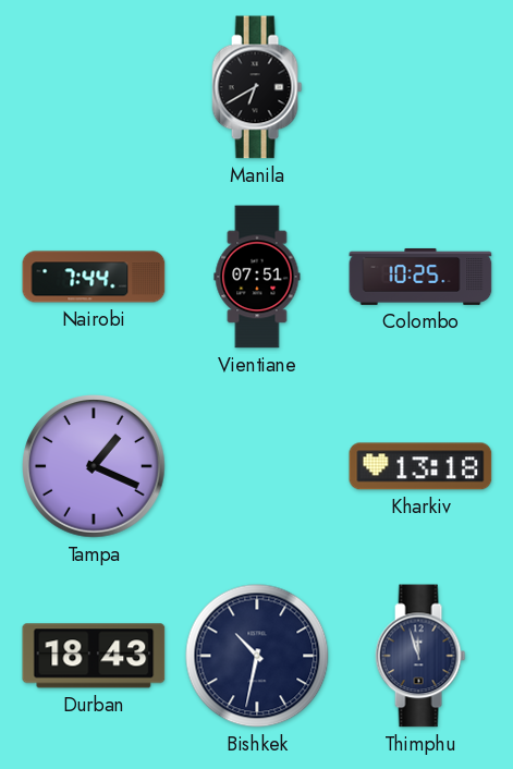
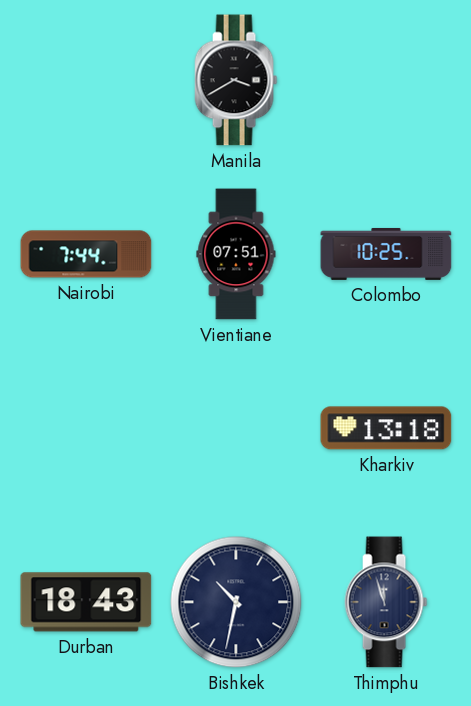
Manila: 6:40 -> 3:40 (236, 80)
Tampa: 1:19 -> none (95, 467)
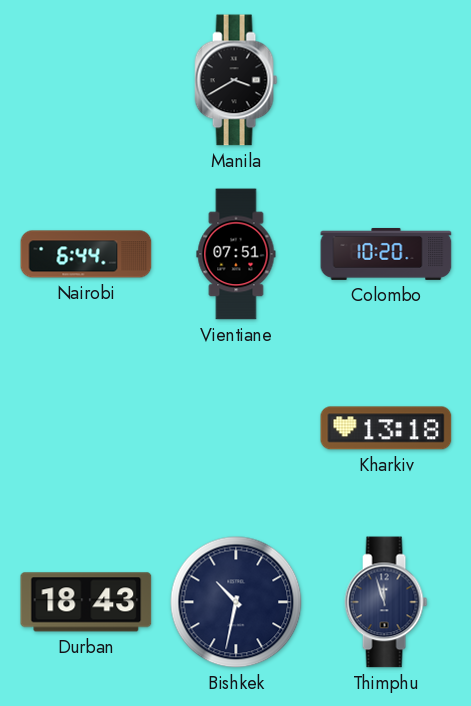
Nairobi: 7:44 -> 6:44 (86, 254)
Colombo: 10:25 -> 10:20 (386, 254)
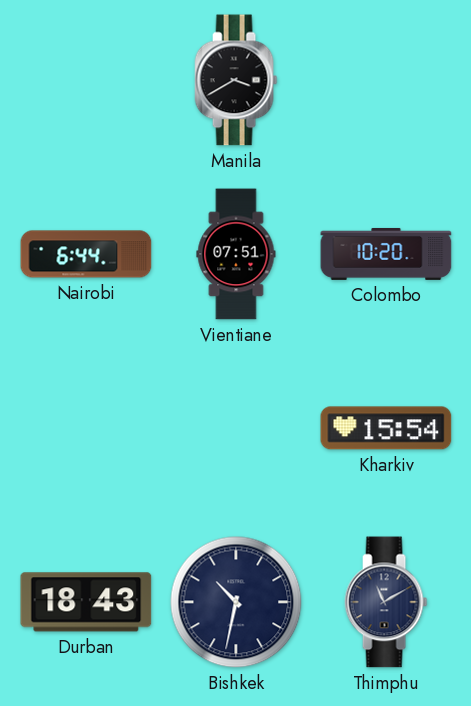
Kharkiv: 13:18 -> 15:54 (386, 428)
Thimphu: 11:57 -> 11:10 (386, 602)
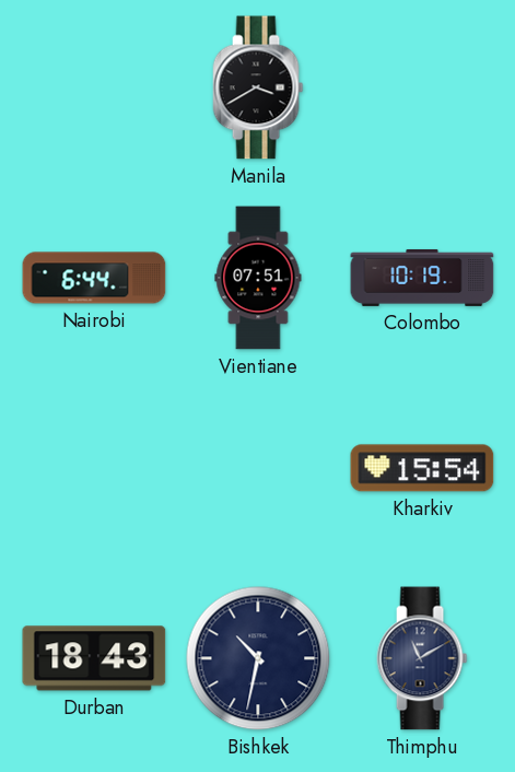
Colombo: 10:20 -> 10:19 (422, 278)
